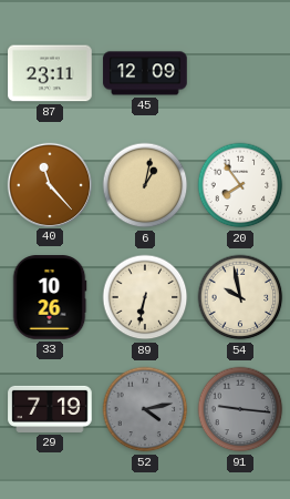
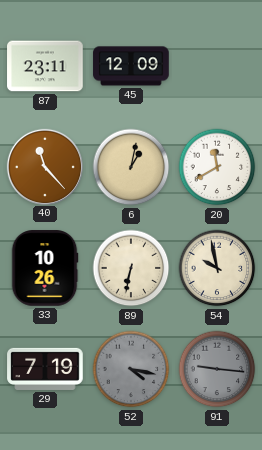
20: 7:54 -> 11:40 (217, 167)
52: 4:13 -> 4:17 (131, 369)
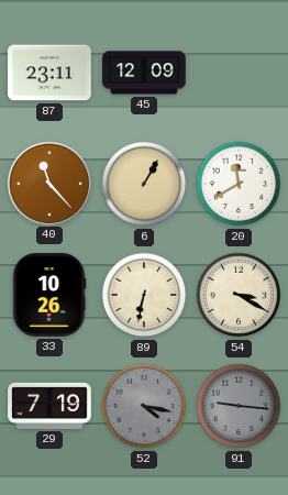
6: 1:02 -> 1:05 (144, 184)
54: 9:58 -> 3:20 (239, 295)
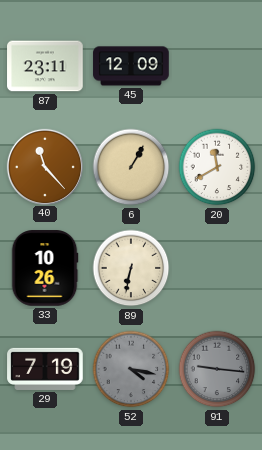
54: 3:20 -> none (239, 295)
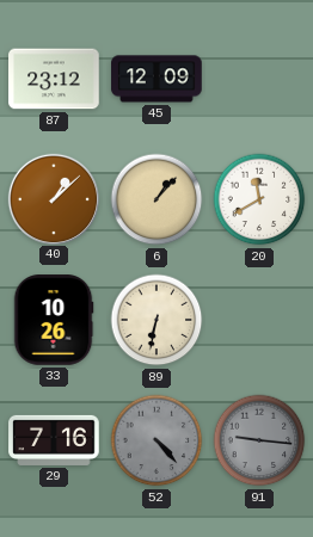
87: 23:11 -> 23:12 (54, 79)
40: 11:23 -> 1:08 (53, 198)
6: 1:05 -> 1:07 (156, 199)
29: 7:19 -> 7:16 (54, 440)
52: 4:17 -> 4:23 (156, 440)
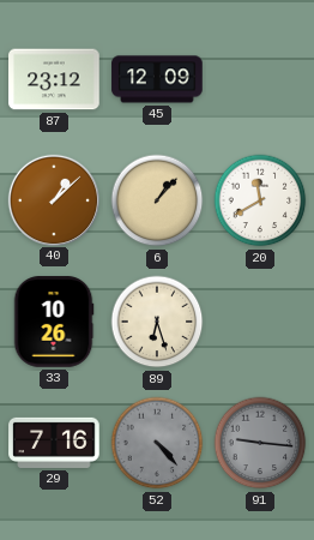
89: 6:32 -> 6:27 (157, 322)
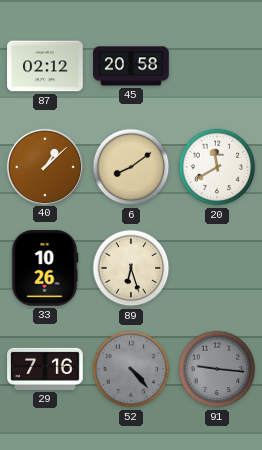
87: 23:12 -> 02:12 (45, 66)
45: 12:09 -> 20:58 (131, 66)
6: 1:07 -> 8:09 (131, 167)
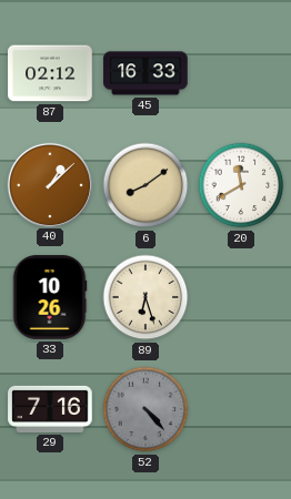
45: 20:58 -> 16:33 (145, 73)
91: 9:16 -> none (217, 369)
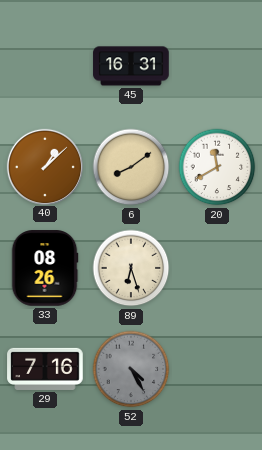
87: 02:12 -> none (50, 73)
45: 16:33 -> 16:31 (131, 66)
33: 10:26 -> 08:26 (45, 268)
52: 4:23 -> 4:25 (131, 369)
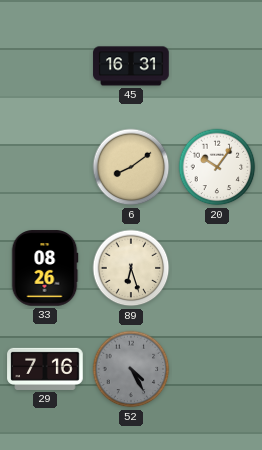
40: 1:08 -> none (44, 166)
20: 11:40 -> 10:06 (217, 167)
